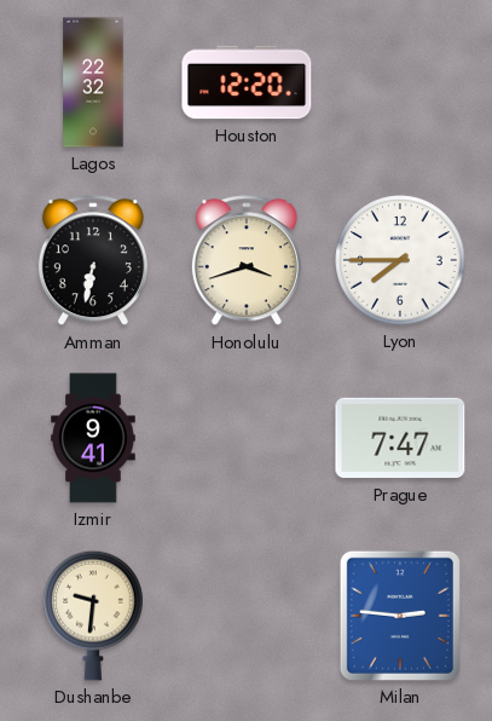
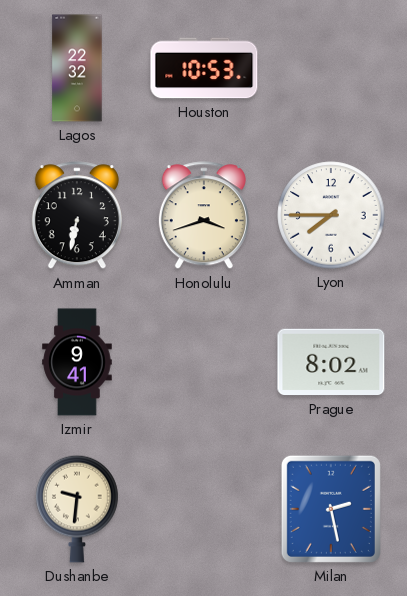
Houston: 12:20 -> 10:53 (204, 68)
Prague: 7:47 -> 8:02 (331, 362)
Milan: 2:46 -> 2:28 (331, 509)
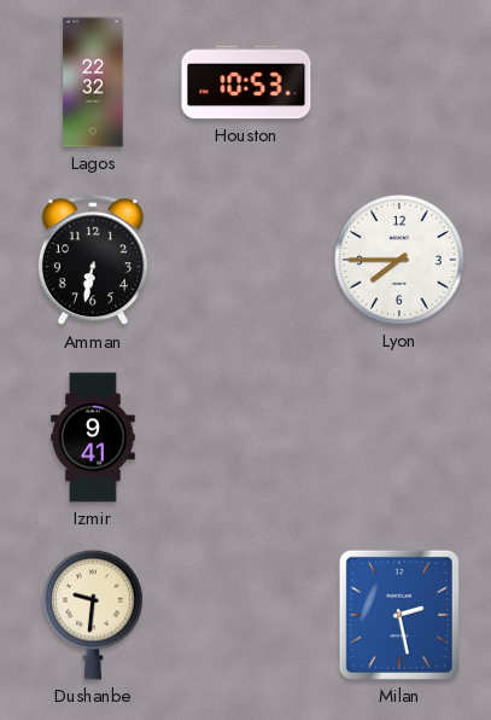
Honolulu: 3:42 -> none (204, 216)
Prague: 8:02 -> none (331, 362)
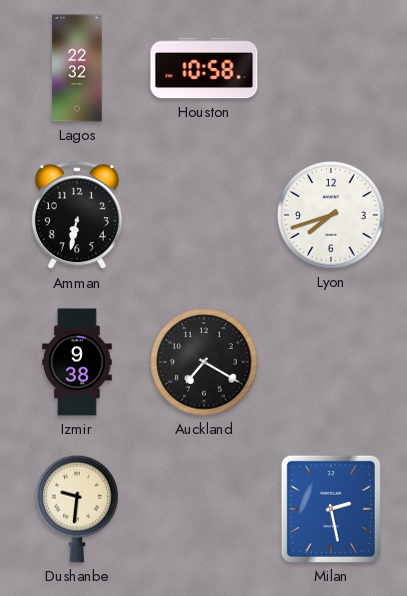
Houston: 10:53 -> 10:58 (204, 68)
Lyon: 7:45 -> 7:42 (331, 215)
Izmir: 9:41 -> 9:38 (77, 362)
Auckland: none -> 7:20 (204, 362)
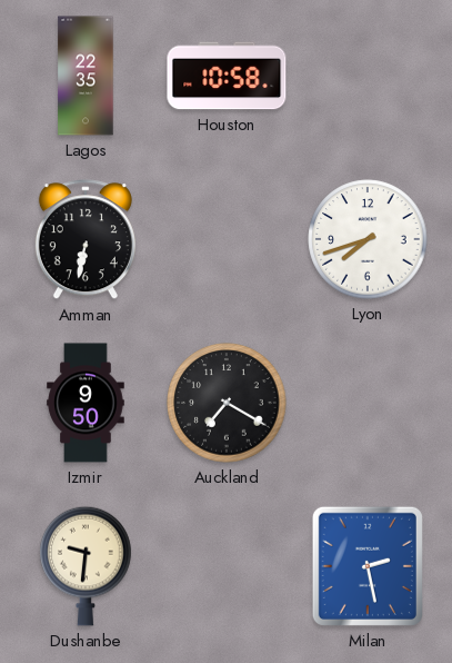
Lagos: 22:32 -> 22:35 (86, 76)
Izmir: 9:38 -> 9:50 (86, 403)
